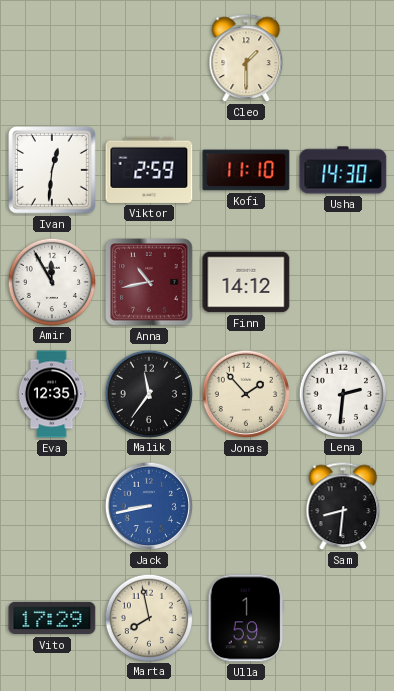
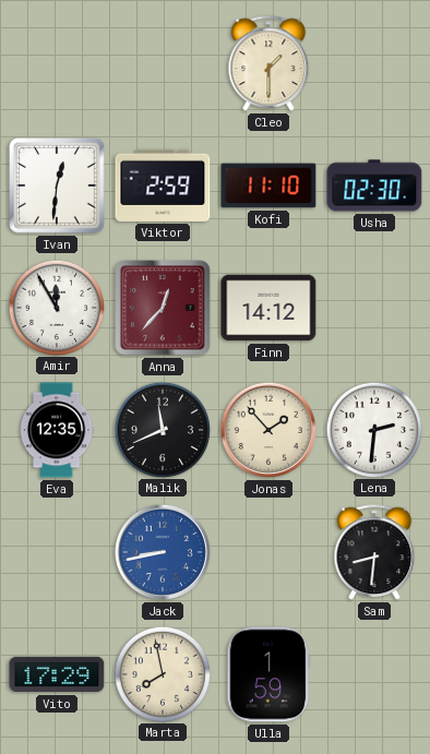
Usha: 14:30 -> 02:30 (374, 185)
Anna: 10:43 -> 12:37 (163, 308)
Malik: 11:36 -> 11:41 (162, 429)
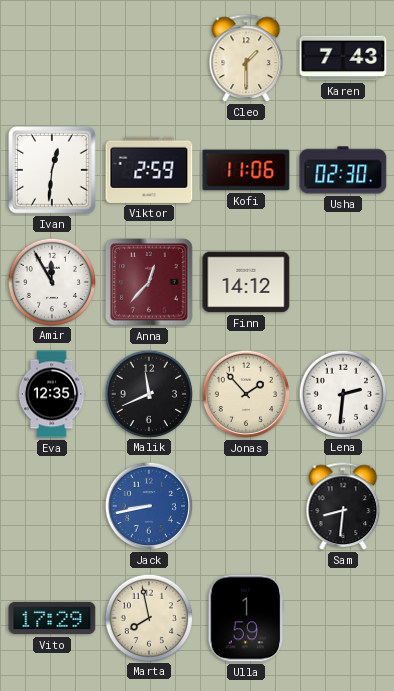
Karen: none -> 7:43 (343, 58)
Kofi: 11:10 -> 11:06 (246, 170)
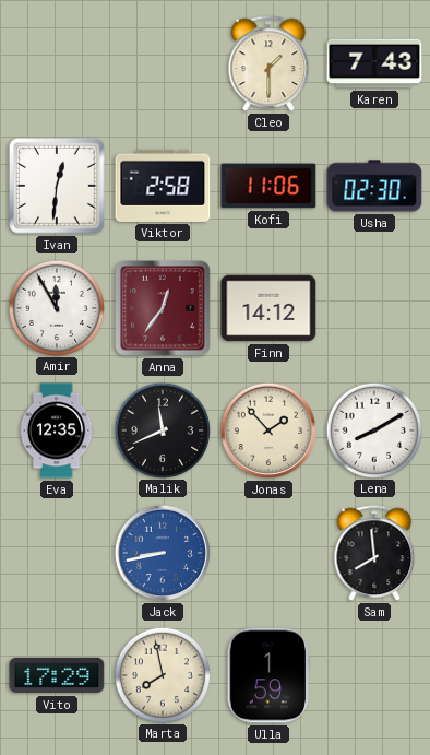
Viktor: 2:59 -> 2:58 (163, 186)
Anna: 12:37 -> 12:36 (163, 308)
Lena: 2:31 -> 8:10 (373, 429)
Sam: 8:31 -> 7:59 (374, 554)
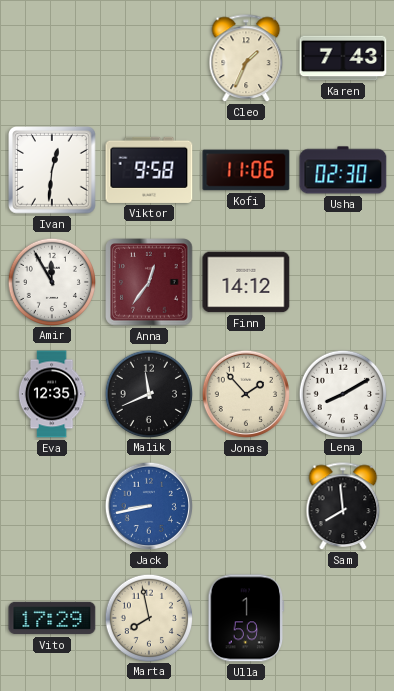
Cleo: 1:30 -> 1:34 (246, 59)
Viktor: 2:58 -> 9:58 (149, 170)
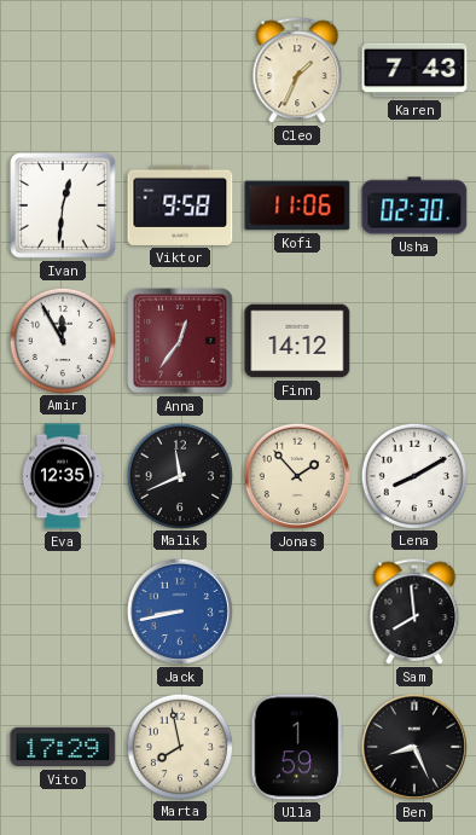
Ben: none -> 8:26 (414, 747)
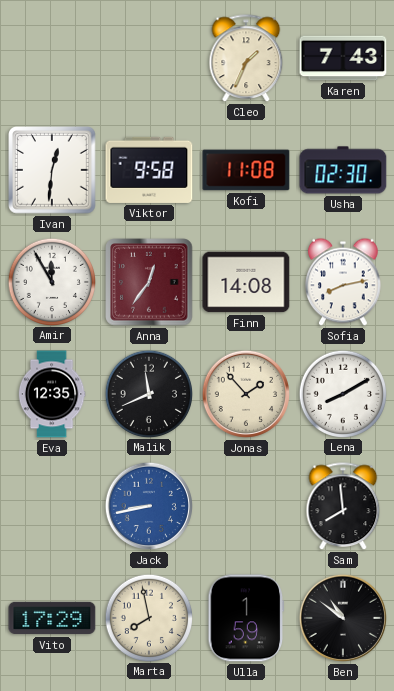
Kofi: 11:06 -> 11:08 (246, 170)
Finn: 14:12 -> 14:08 (246, 282)
Sofia: none -> 8:13 (344, 282)
Ben: 8:26 -> 10:51 (343, 618)
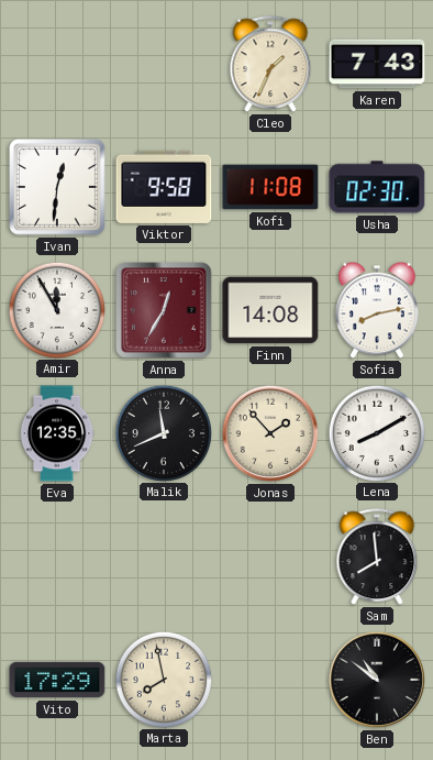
Anna: 12:36 -> 12:35 (164, 310)
Jack: 8:43 -> none (149, 506)
Ulla: 1:59 -> none (246, 618)
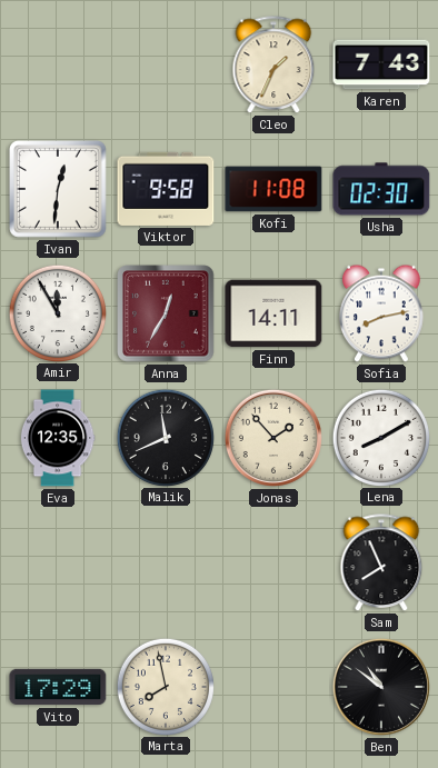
Finn: 14:08 -> 14:11 (273, 313)
Sam: 7:59 -> 7:56 (381, 563)
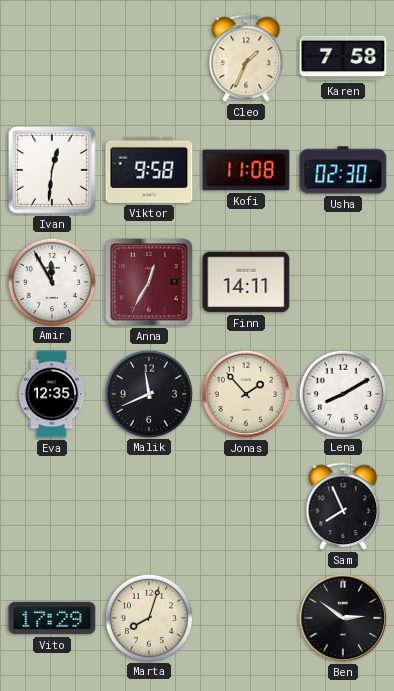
Karen: 7:43 -> 7:58 (343, 58)
Sofia: 8:13 -> none (382, 313)
Marta: 7:58 -> 8:03 (148, 617)
Ben: 10:51 -> 2:51 (343, 618)
